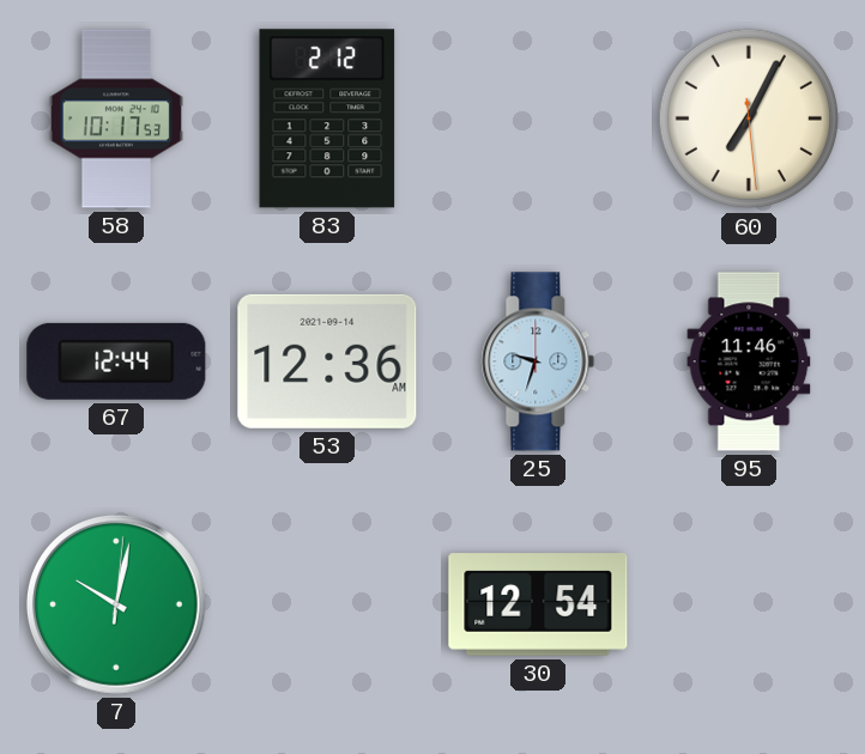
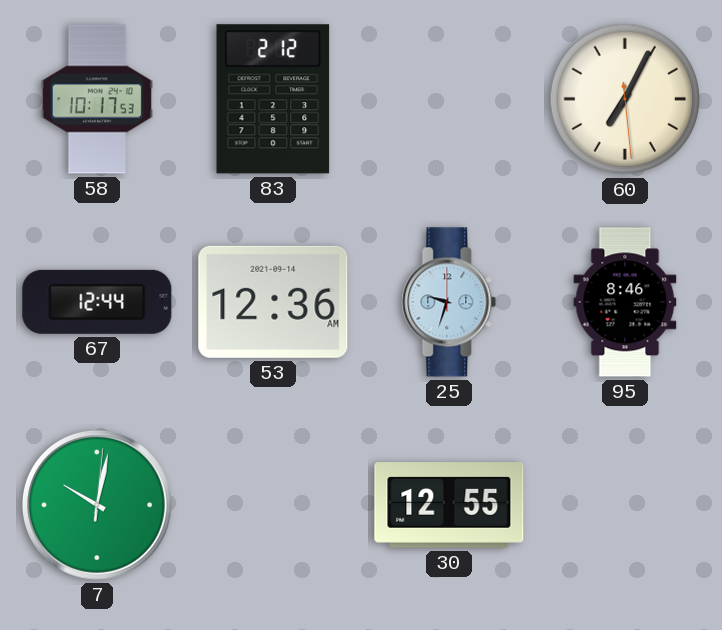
95: 11:46 -> 8:46 (625, 302)
30: 12:54 -> 12:55 (449, 505)
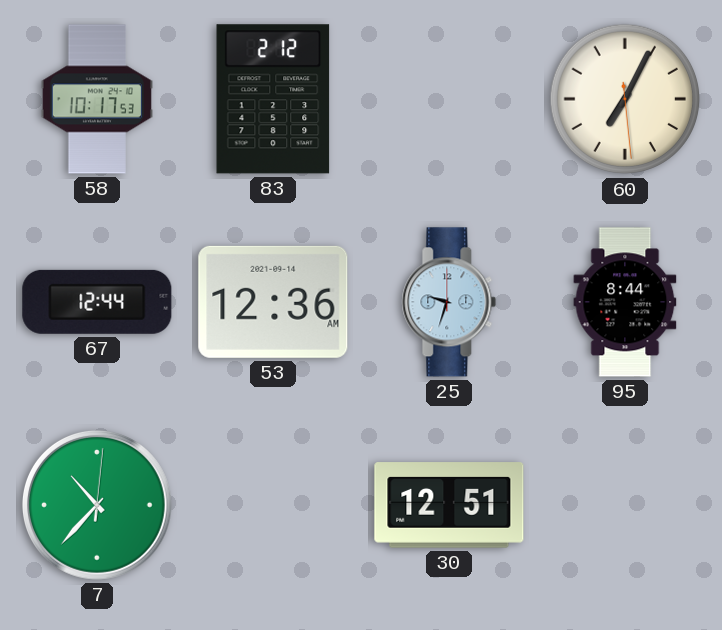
95: 8:46 -> 8:44 (625, 302)
7: 10:02 -> 10:37 (97, 505)
30: 12:55 -> 12:51 (449, 505)
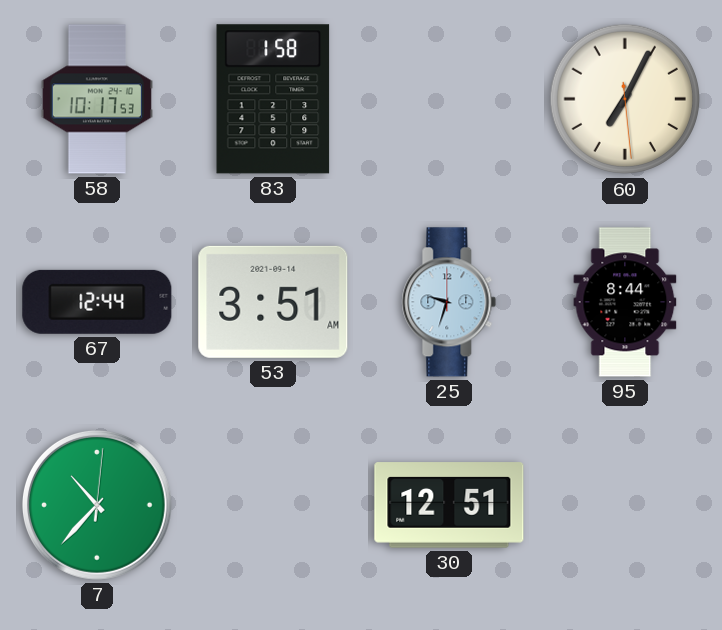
83: 2:12 -> 1:58 (273, 99)
53: 12:36 -> 3:51 (273, 302)
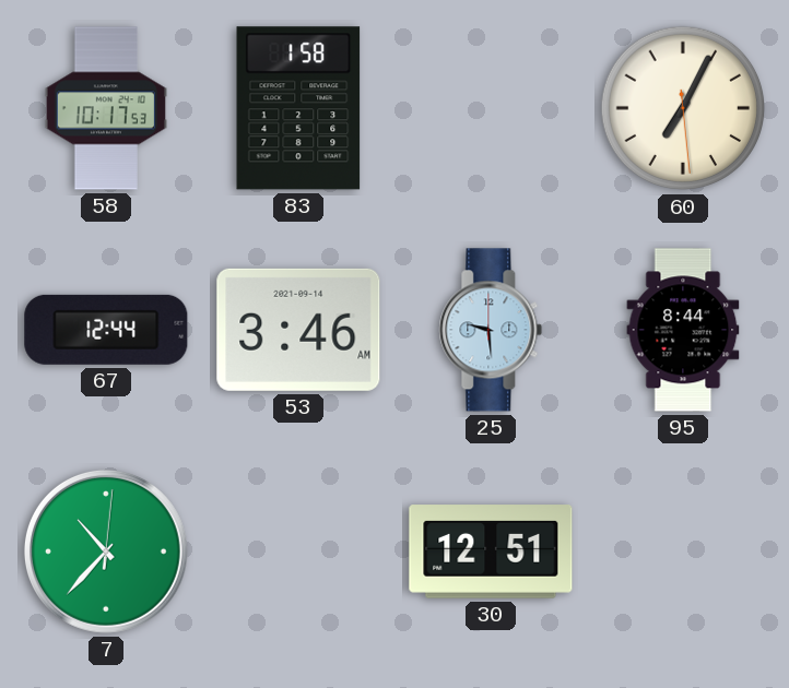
53: 3:51 -> 3:46 (298, 330)
25: 9:33 -> 9:29 (491, 330)
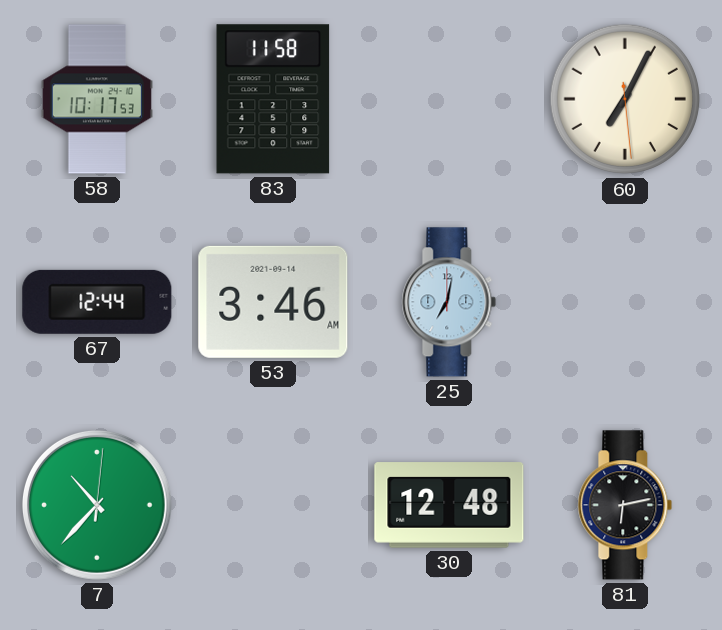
83: 1:58 -> 11:58 (273, 99)
25: 9:29 -> 7:02 (449, 302)
95: 8:44 -> none (683, 330)
30: 12:51 -> 12:48 (449, 505)
81: none -> 6:13 (625, 505)
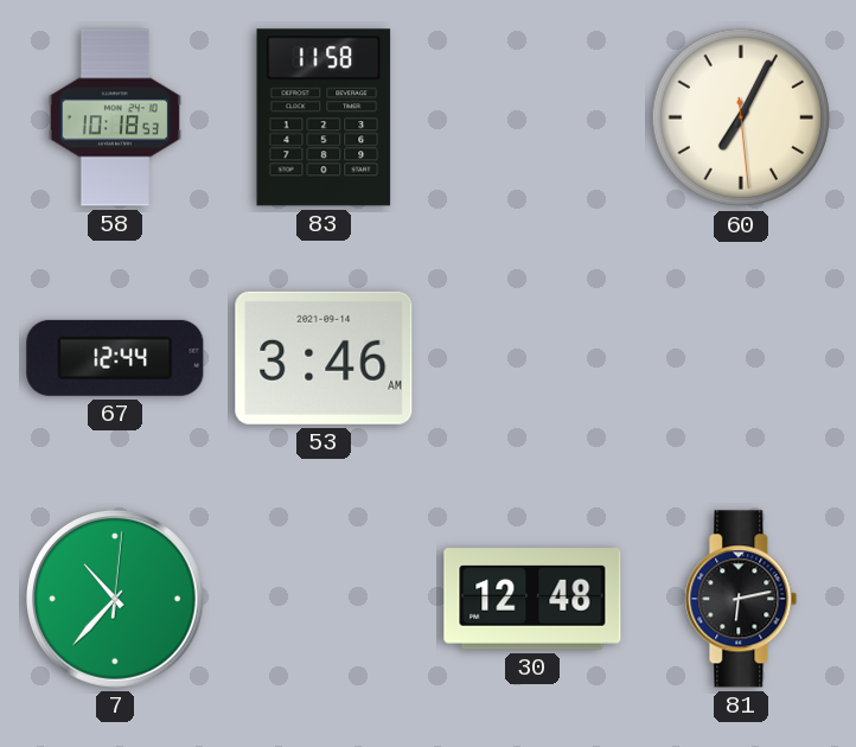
58: 10:17 -> 10:18 (115, 117)
25: 7:02 -> none (449, 302)
